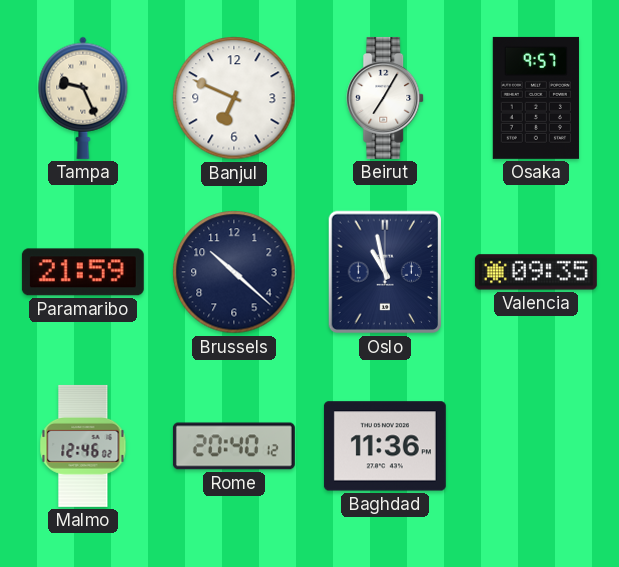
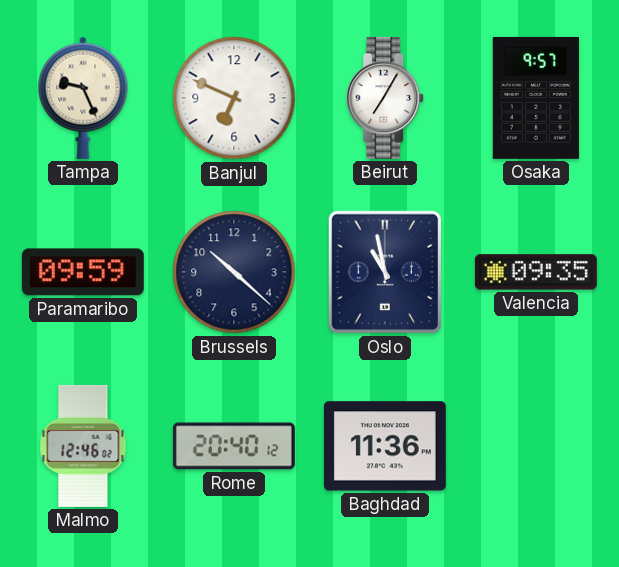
Paramaribo: 21:59 -> 09:59 (83, 272)
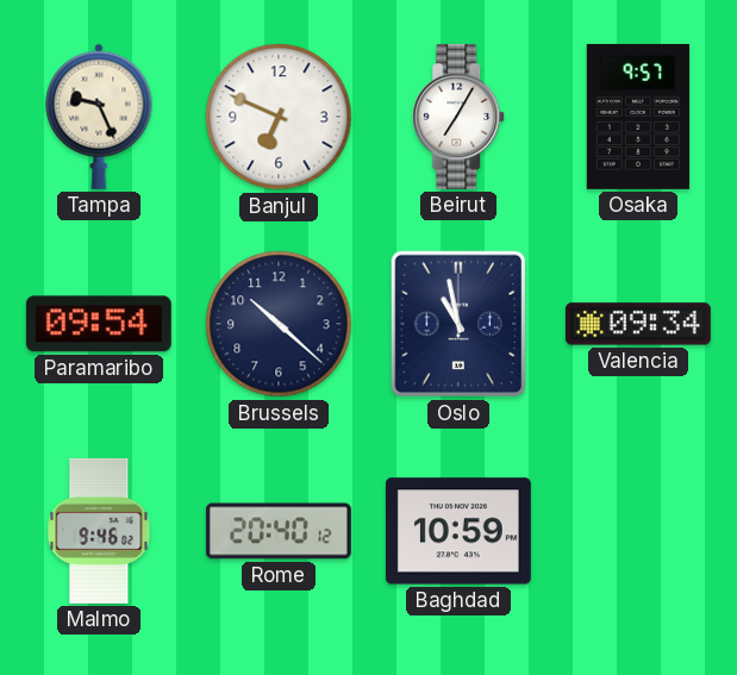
Paramaribo: 09:59 -> 09:54 (99, 324)
Valencia: 09:35 -> 09:34 (638, 324)
Malmo: 12:46 -> 9:46 (99, 531)
Baghdad: 11:36 -> 10:59 (458, 531)
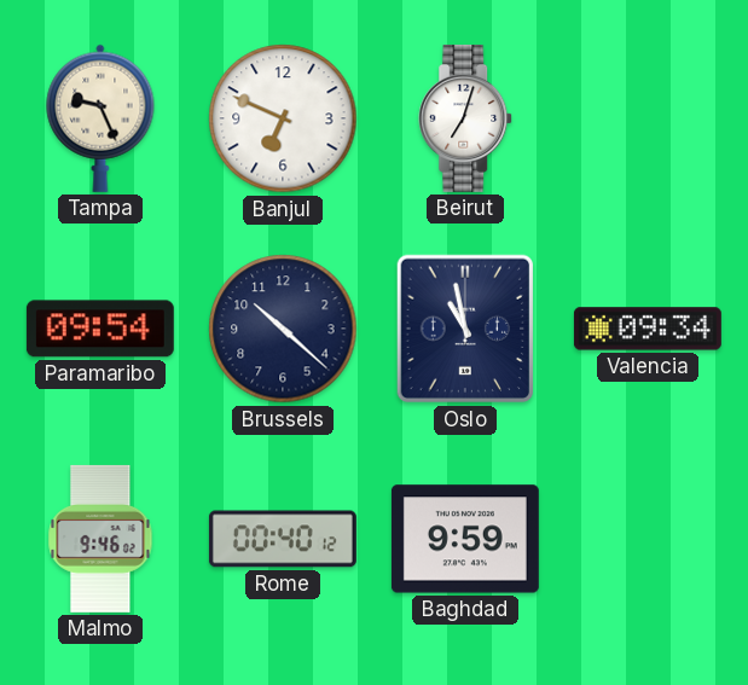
Beirut: 7:05 -> 7:03 (466, 118)
Osaka: 9:57 -> none (638, 117)
Rome: 20:40 -> 00:40 (283, 539)
Baghdad: 10:59 -> 9:59 (465, 539)
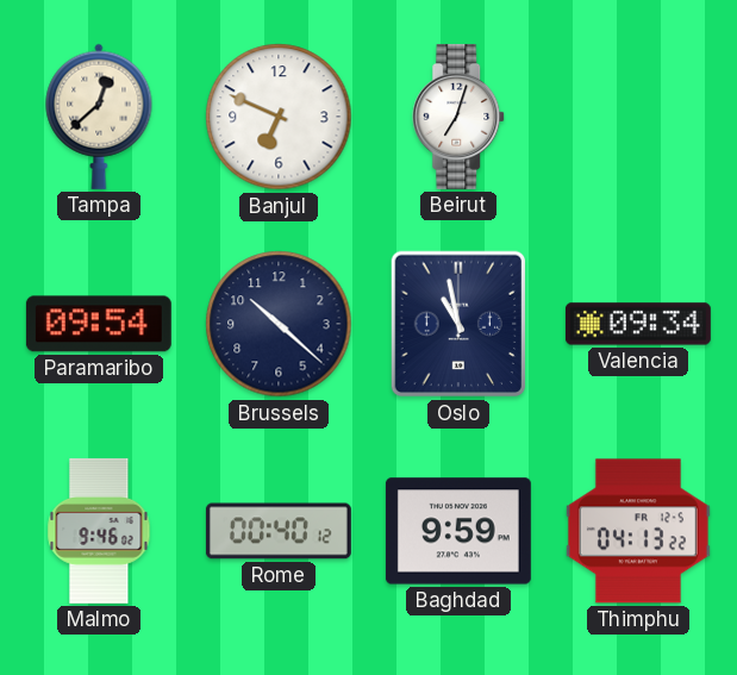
Tampa: 9:26 -> 12:38 (99, 117)
Thimphu: none -> 04:13 (638, 531)
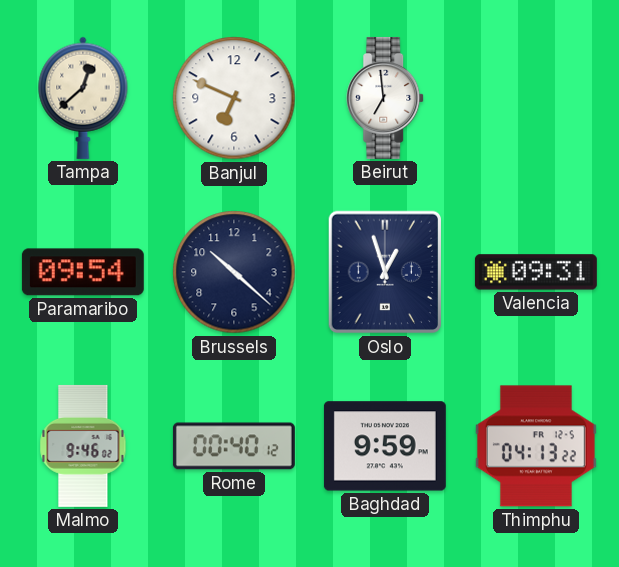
Beirut: 7:03 -> 6:59 (386, 98)
Oslo: 10:58 -> 12:57 (384, 272)
Valencia: 09:34 -> 09:31 (536, 272)
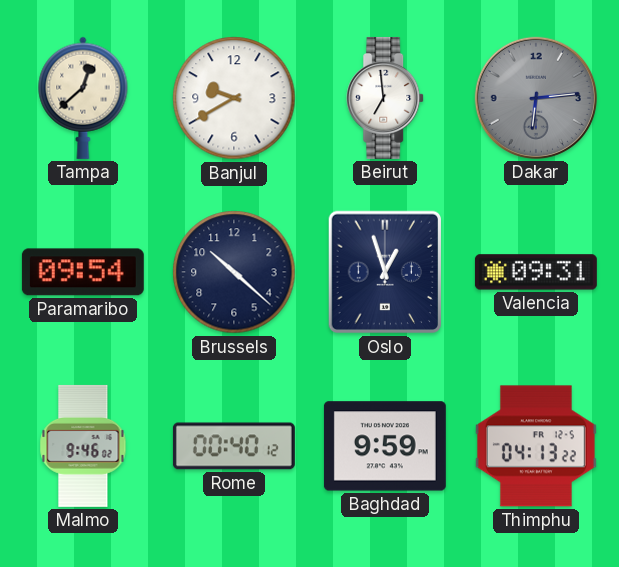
Banjul: 6:49 -> 9:40 (234, 98)
Dakar: none -> 6:14 (536, 98)
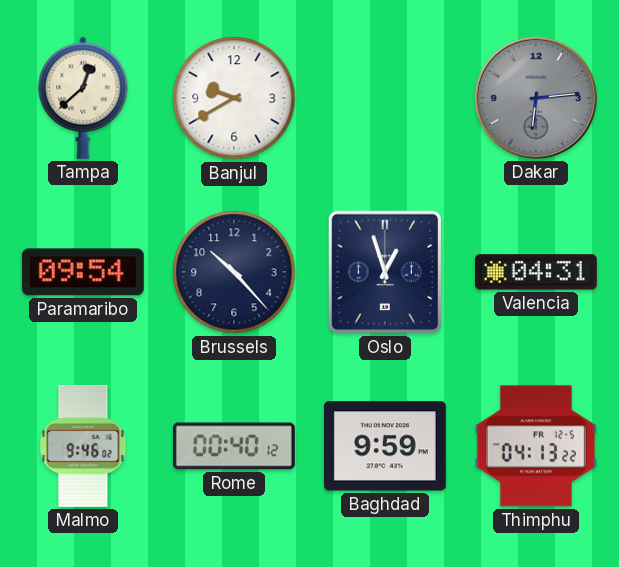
Beirut: 6:59 -> none (386, 98)
Brussels: 10:22 -> 10:23 (234, 272)
Valencia: 09:31 -> 04:31 (536, 272)
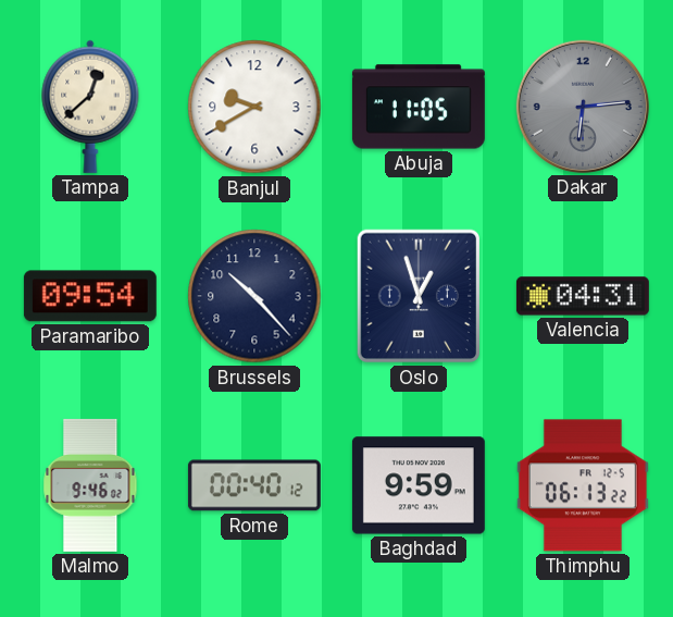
Abuja: none -> 11:05 (419, 107)
Thimphu: 04:13 -> 06:13 (583, 485)
